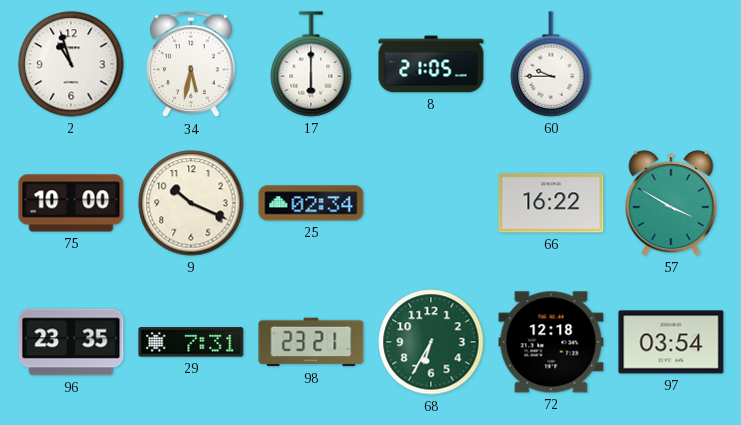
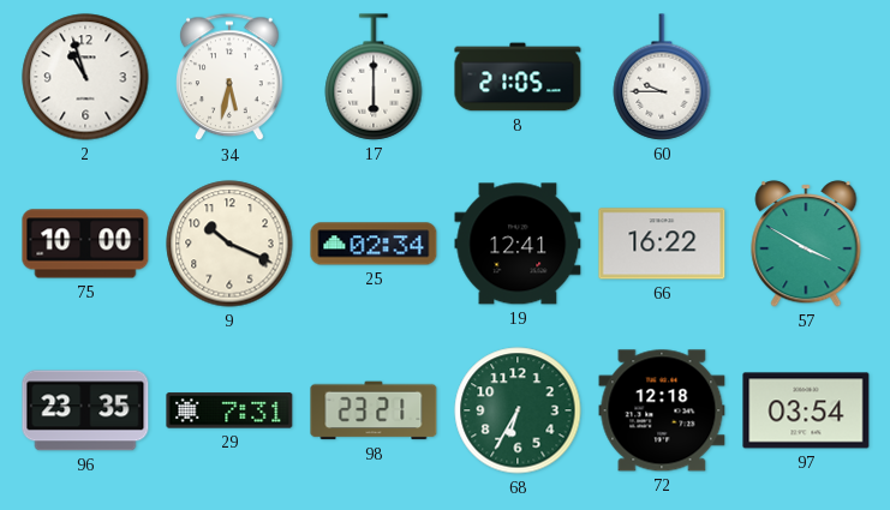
19: none -> 12:41 (518, 244)
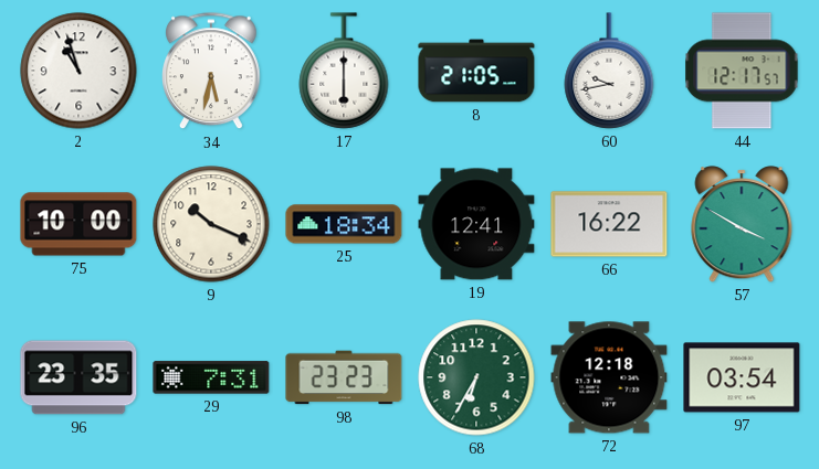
60: 9:45 -> 9:43 (609, 71)
44: none -> 12:17 (742, 71)
25: 02:34 -> 18:34 (344, 224)
98: 23:21 -> 23:23 (344, 377)
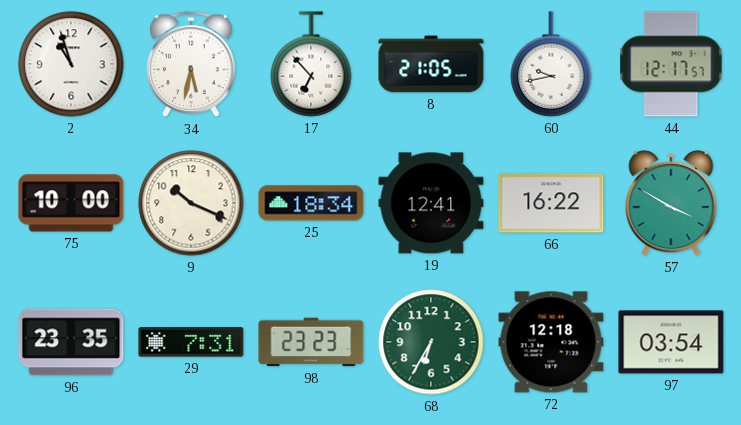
17: 6:00 -> 6:53 (311, 64)
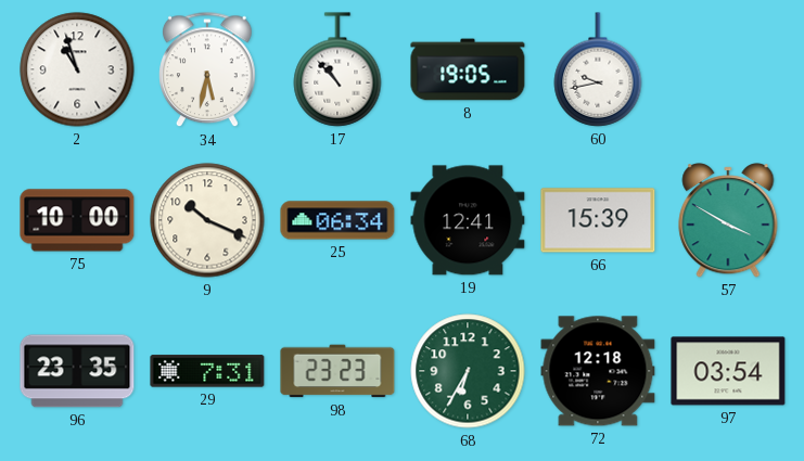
17: 6:53 -> 10:53 (337, 69)
8: 21:05 -> 19:05 (468, 69)
44: 12:17 -> none (671, 64)
25: 18:34 -> 06:34 (337, 220)
66: 16:22 -> 15:39 (598, 220)
